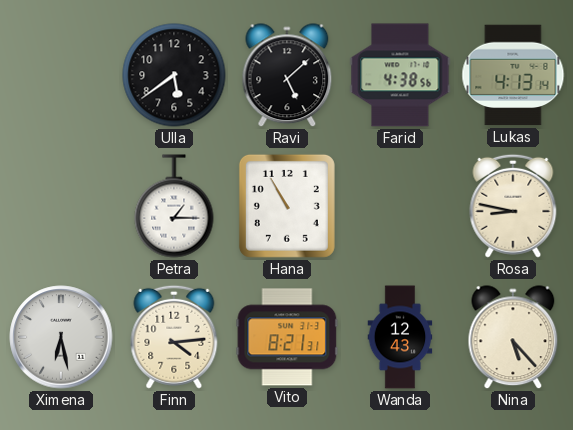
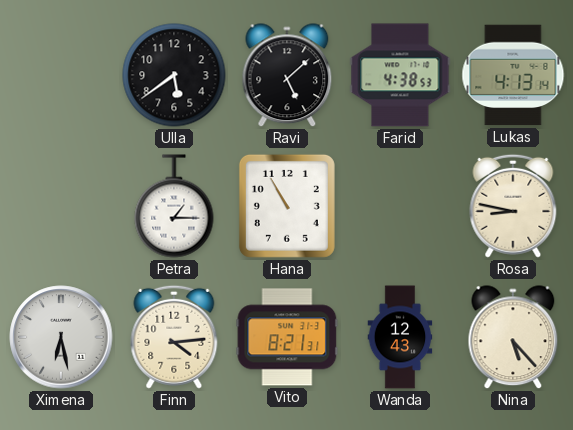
Farid: 4:38:56 -> 4:38:53 (400, 75)
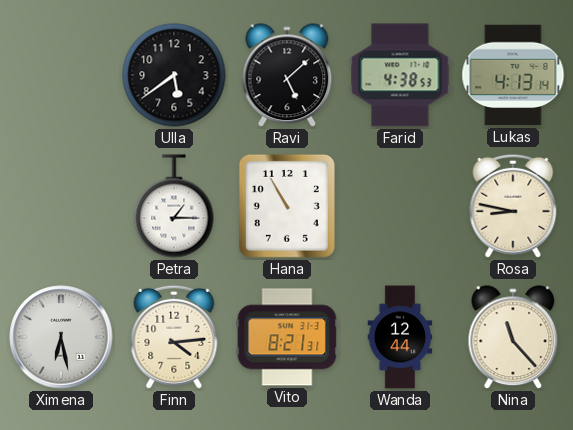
Wanda: 12:43 -> 12:44 (400, 337)
Nina: 5:23 -> 11:23 (513, 338)
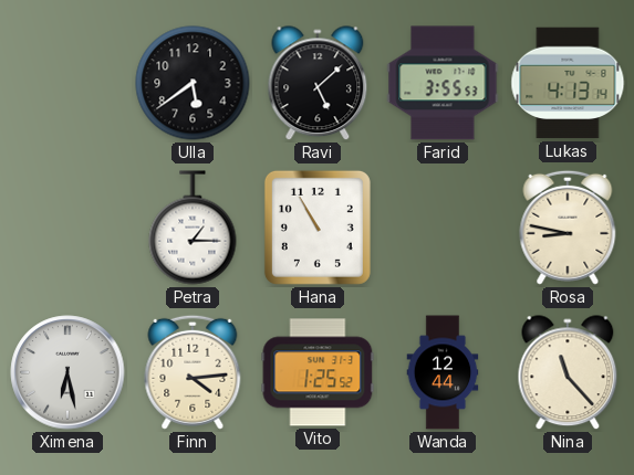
Farid: 4:38 -> 3:55 (443, 83)
Vito: 8:21 -> 1:25 (318, 372)
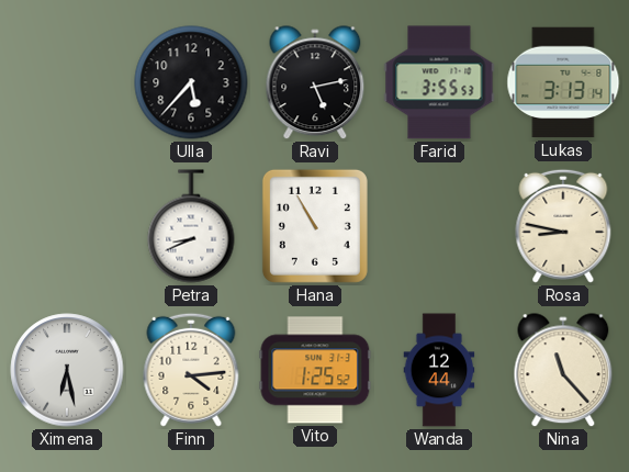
Ulla: 5:39 -> 5:37 (191, 82)
Ravi: 5:08 -> 5:13 (315, 83)
Lukas: 4:13 -> 3:13 (563, 82)
Petra: 1:15 -> 8:41 (191, 226)
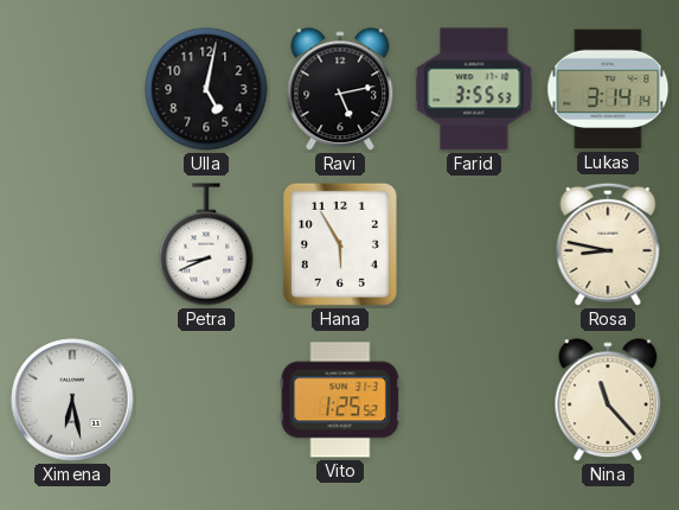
Ulla: 5:37 -> 5:02 (206, 89)
Lukas: 3:13 -> 3:14 (608, 89)
Hana: 10:55 -> 5:55 (340, 244)
Finn: 4:14 -> none (191, 370)
Wanda: 12:44 -> none (439, 370)
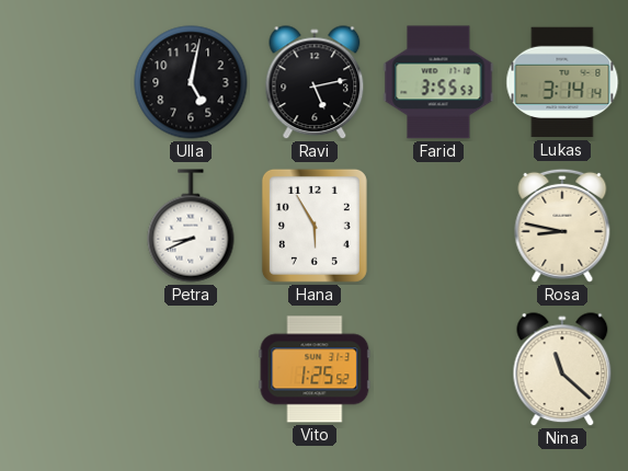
Ximena: 6:28 -> none (72, 400)
Nina: 11:23 -> 11:22 (562, 370)
